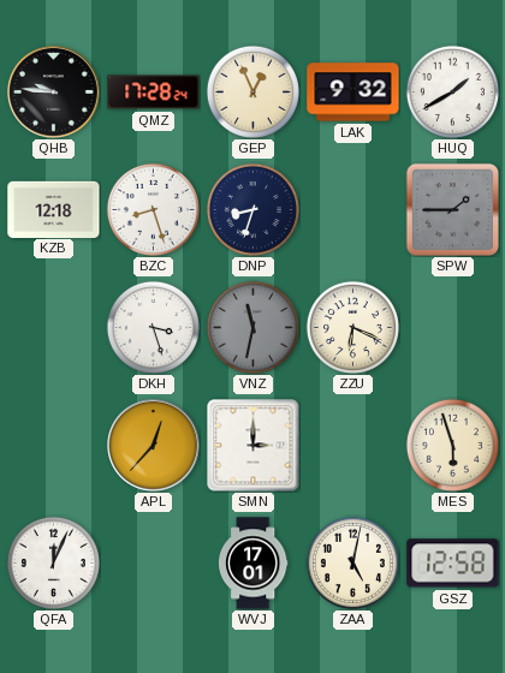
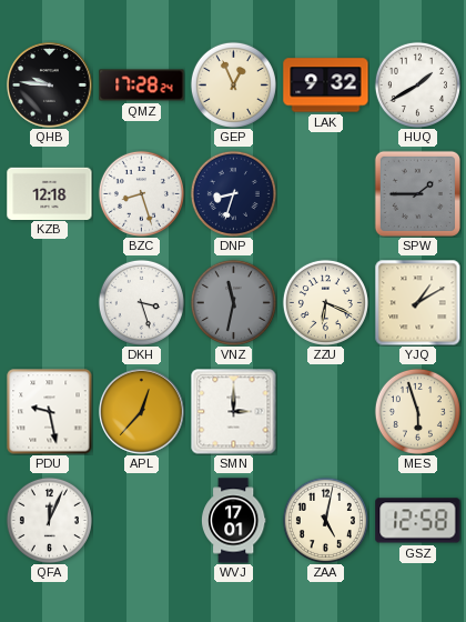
YJQ: none -> 1:10 (417, 302)
PDU: none -> 9:28 (50, 412)
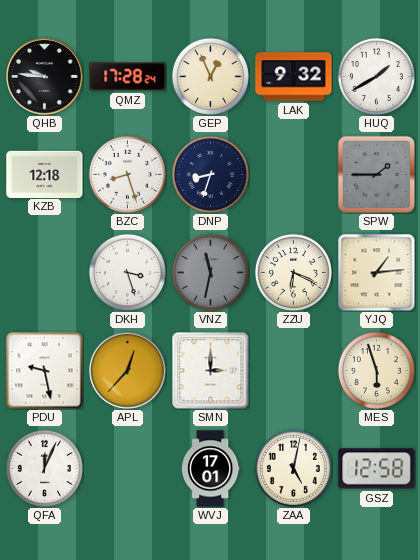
YJQ: 1:10 -> 1:14 (376, 272)
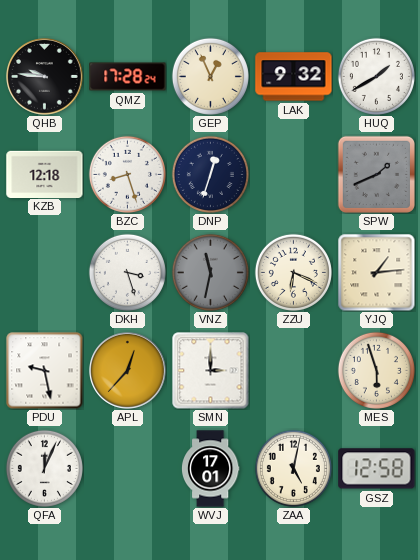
DNP: 8:33 -> 12:33 (210, 174)
SPW: 1:45 -> 1:41 (376, 174)
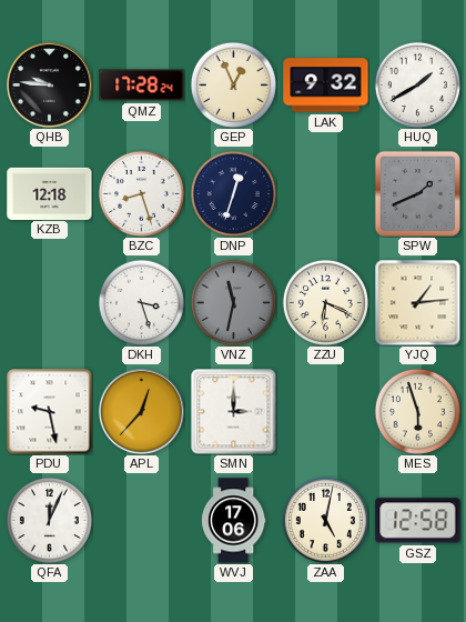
WVJ: 17:01 -> 17:06 (233, 521)
